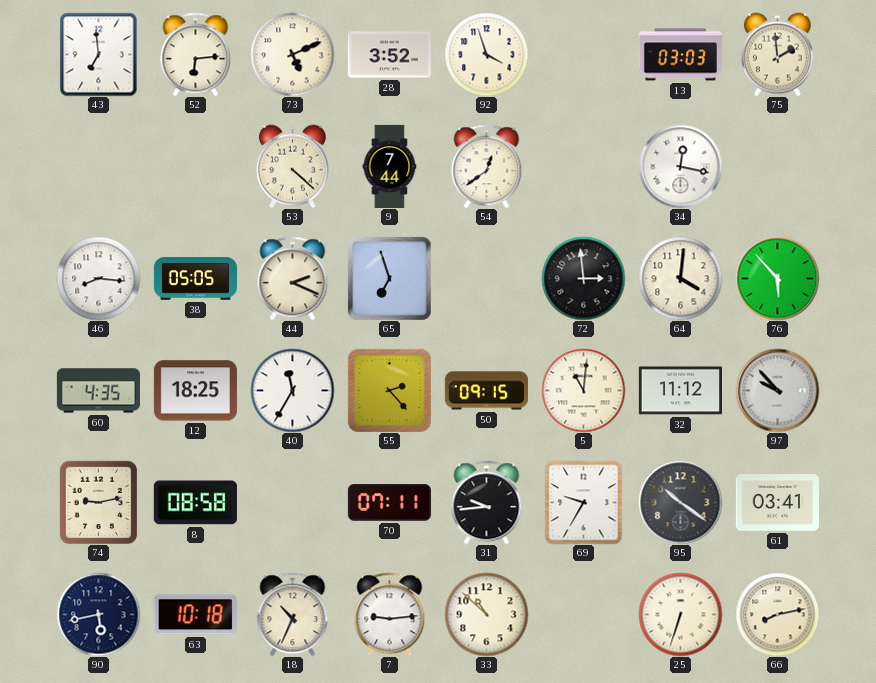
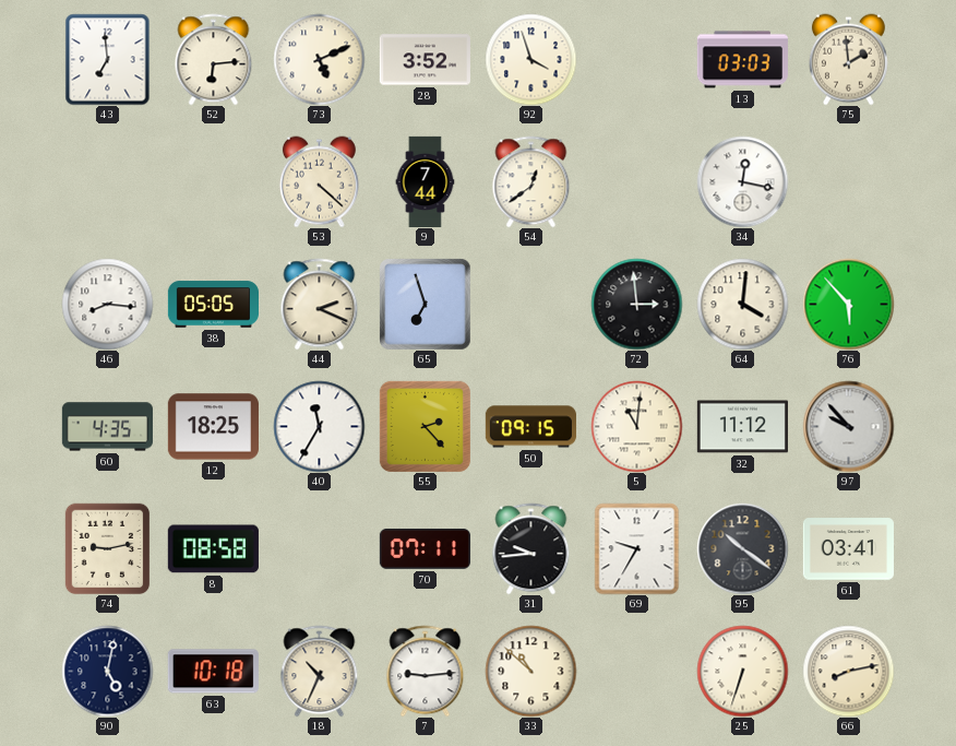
90: 5:43 -> 5:02 (107, 671)
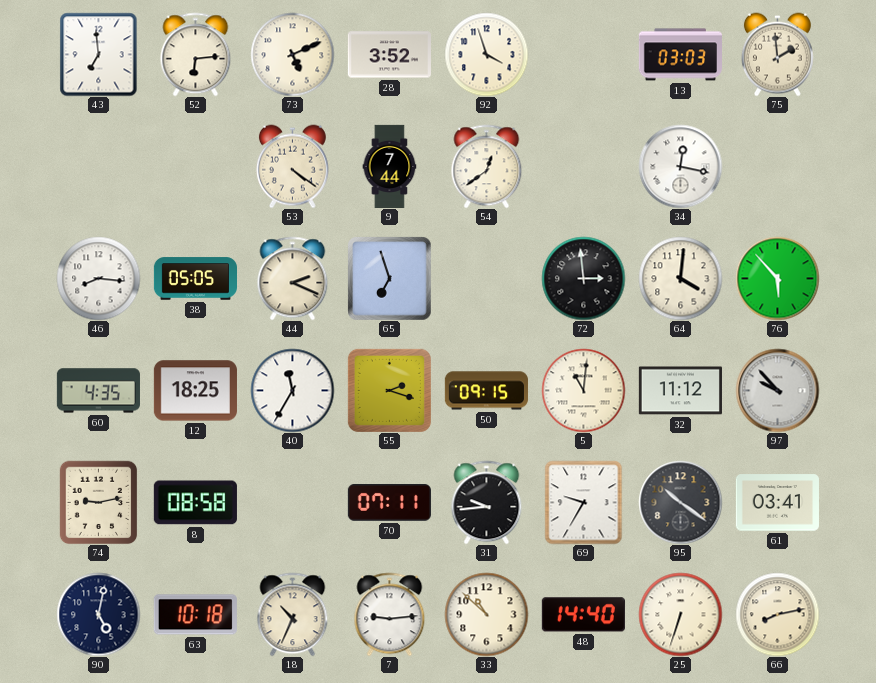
53: 4:22 -> 4:21 (292, 166)
55: 2:23 -> 2:18 (389, 390)
48: none -> 14:40 (583, 615)
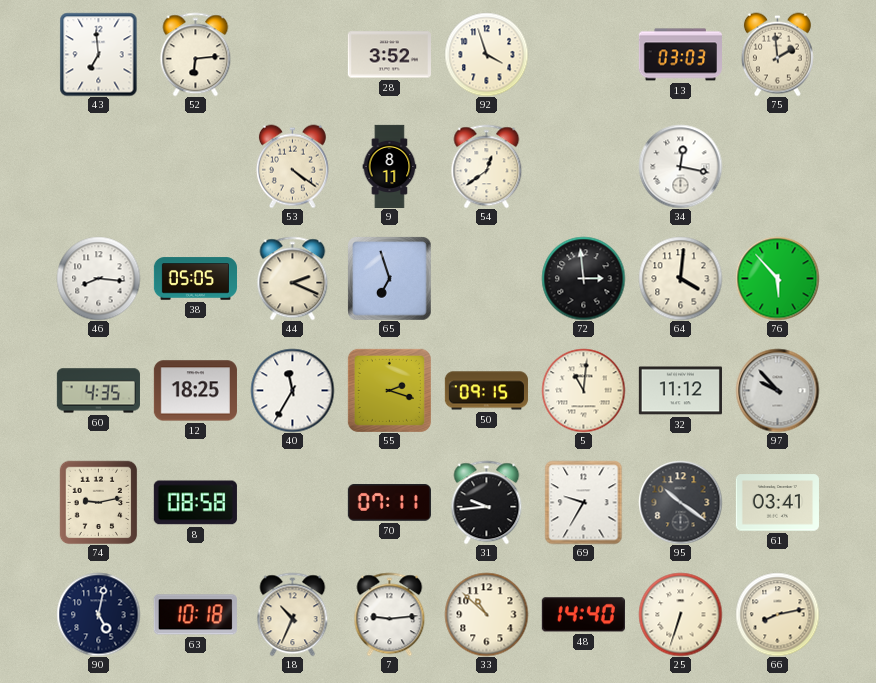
73: 5:11 -> none (292, 54)
9: 7:44 -> 8:11 (390, 166)
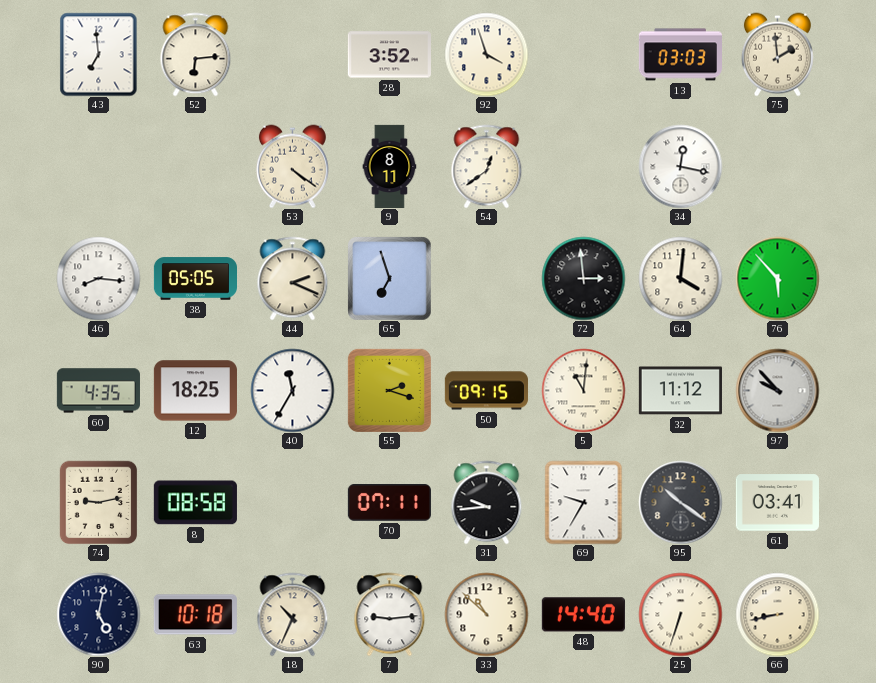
66: 8:13 -> 8:43 (777, 614)
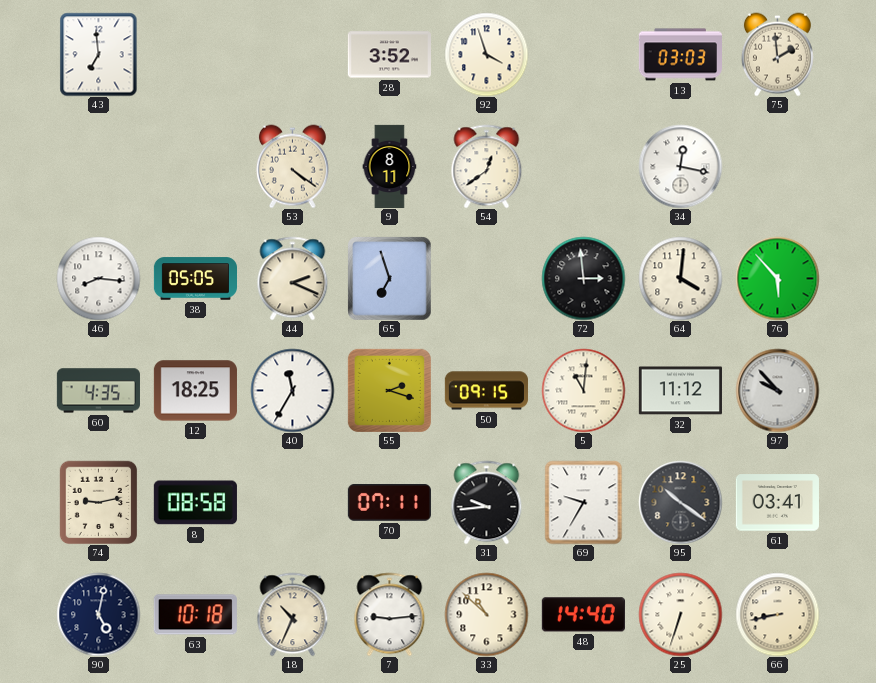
52: 6:14 -> none (196, 54)
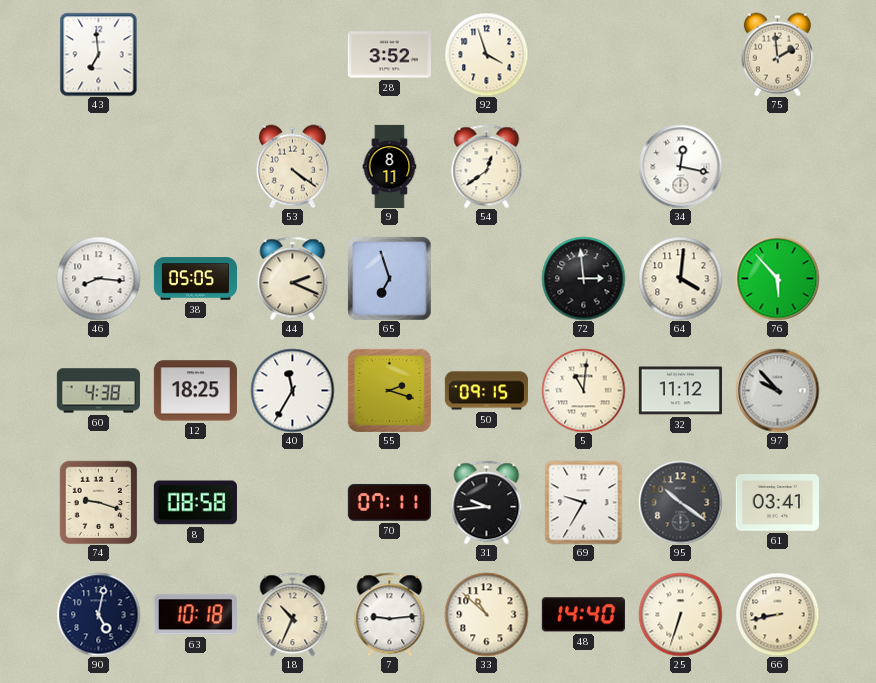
13: 03:03 -> none (680, 55)
60: 4:35 -> 4:38 (98, 391)
74: 9:13 -> 9:18 (99, 502)
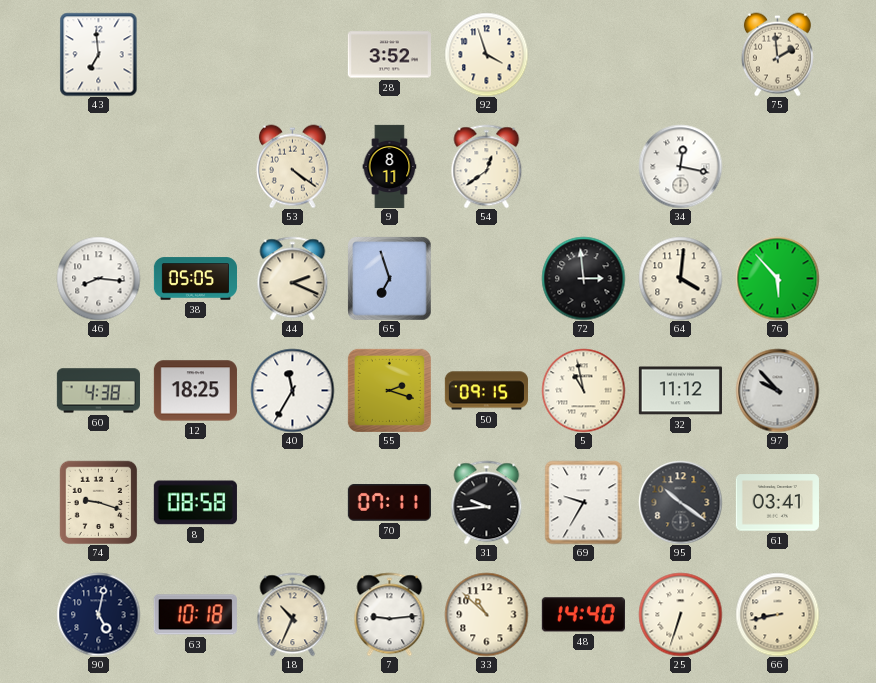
5: 11:01 -> 10:58 (583, 390)
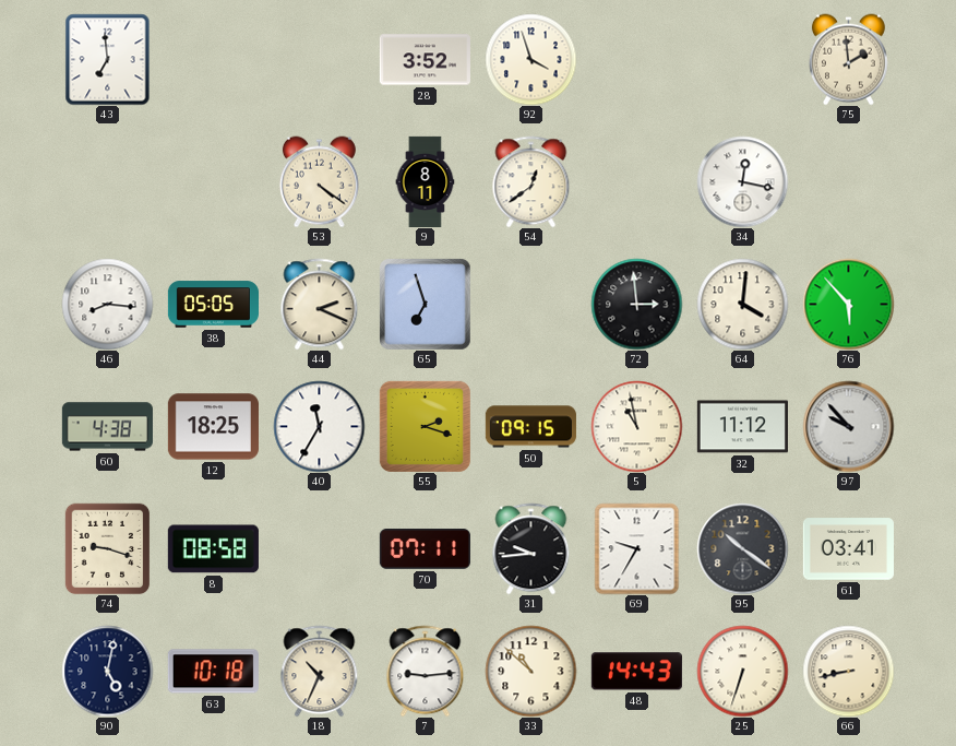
48: 14:40 -> 14:43 (636, 672)
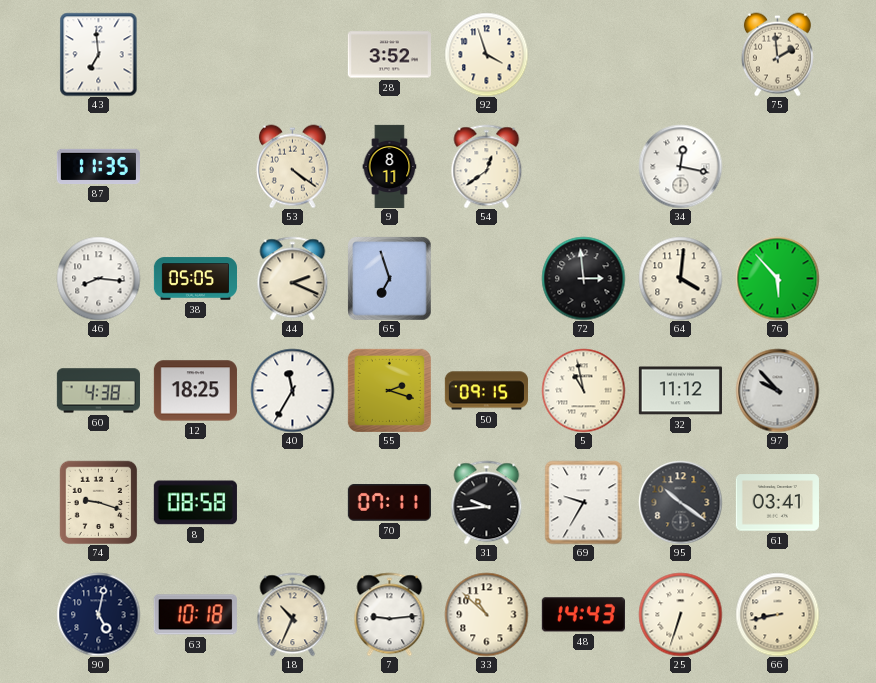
87: none -> 11:35 (98, 166)
